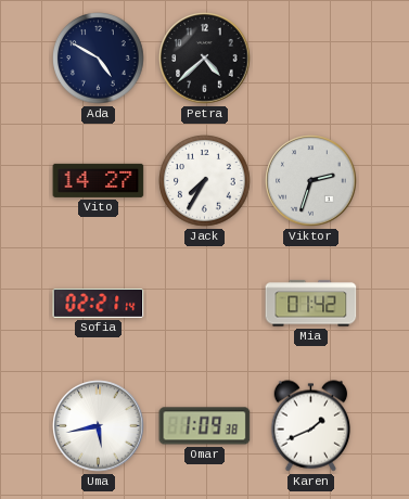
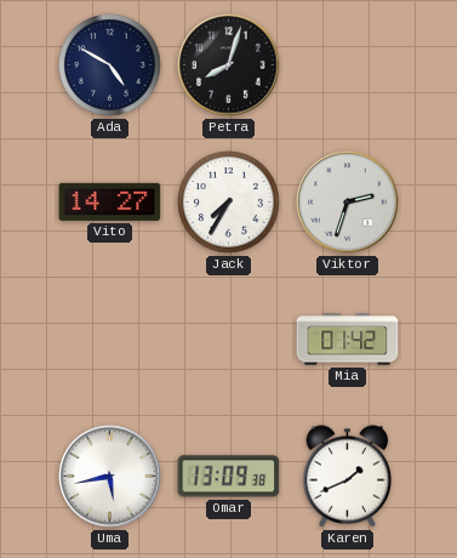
Petra: 4:38 -> 8:03 (229, 66)
Sofia: 02:21 -> none (99, 304)
Omar: 1:09 -> 13:09 (229, 477)
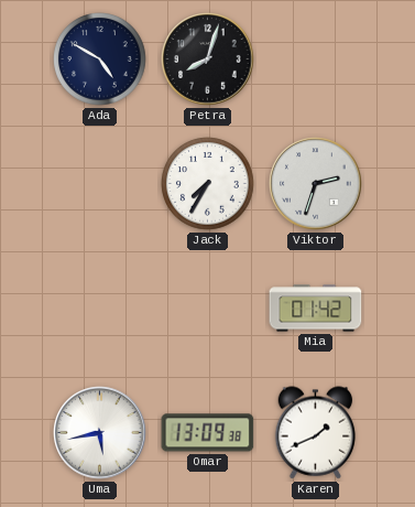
Vito: 14:27 -> none (110, 201)
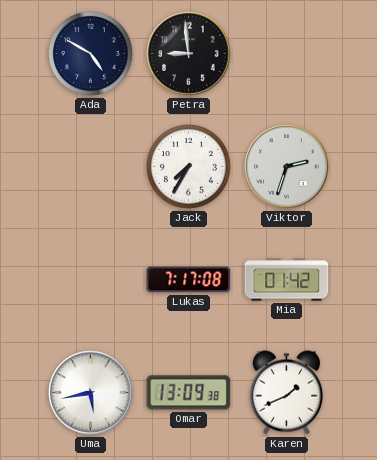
Petra: 8:03 -> 8:59 (189, 54)
Lukas: none -> 7:17 (189, 280)
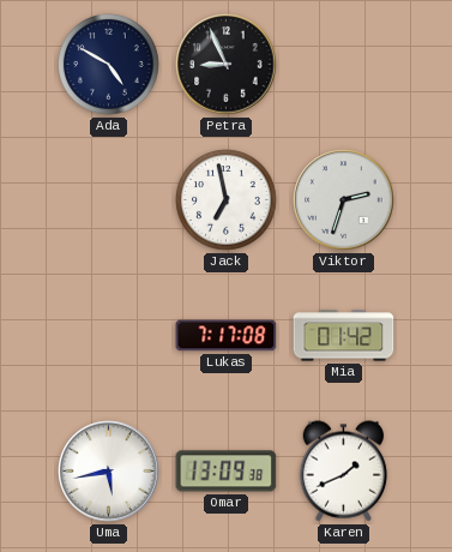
Petra: 8:59 -> 8:56 (227, 65)
Jack: 7:35 -> 6:58 (227, 200)
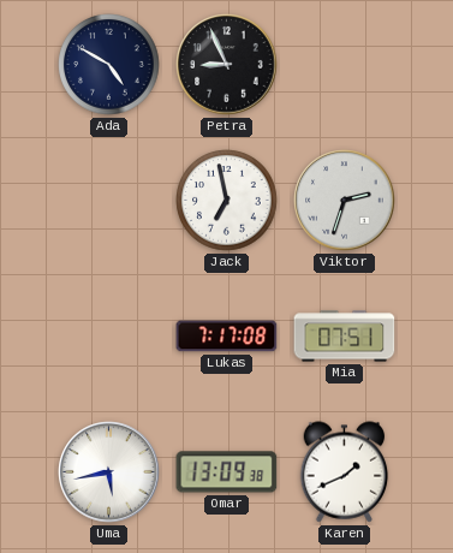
Mia: 01:42 -> 07:51 (345, 337)
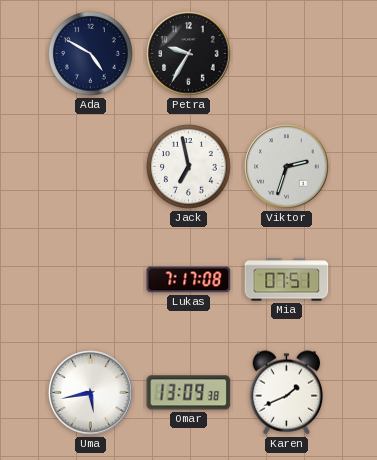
Petra: 8:56 -> 9:35 (189, 54)
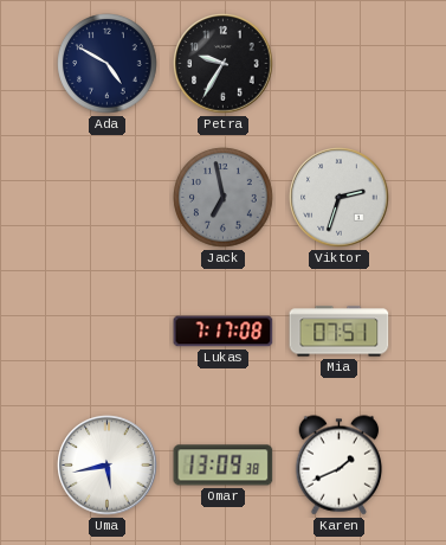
Jack dial: white -> grey (224, 198)
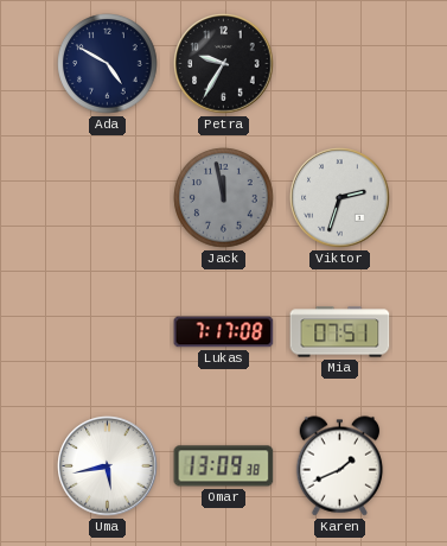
Jack: 6:58 -> 11:58 (224, 198)
